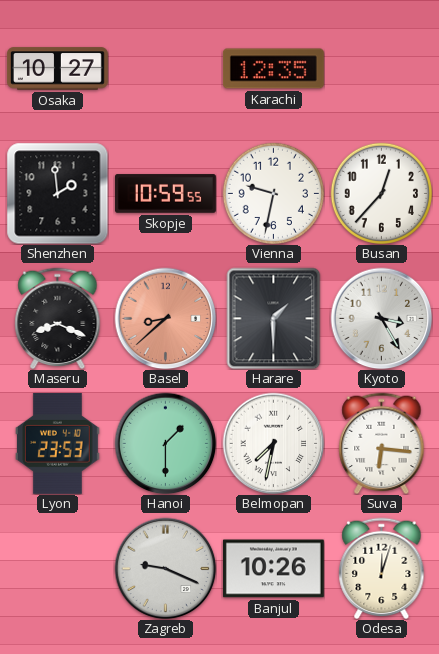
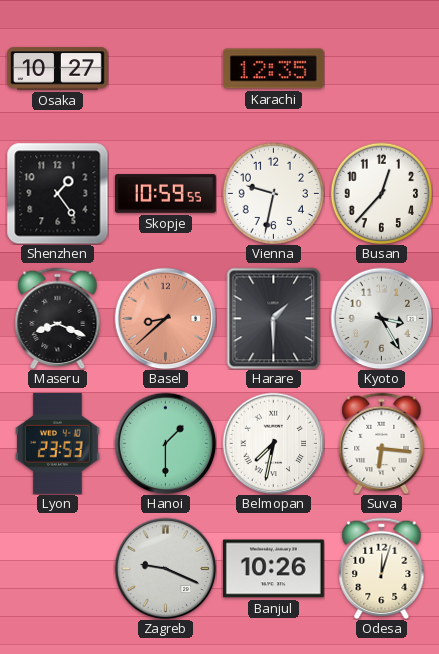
Shenzhen: 1:59 -> 1:24 (57, 193)
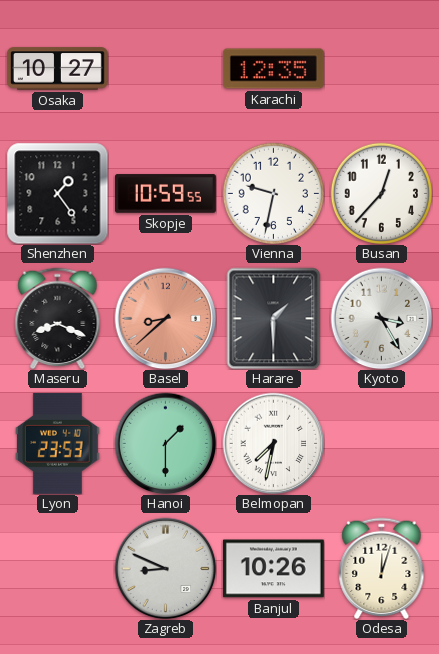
Suva: 6:16 -> none (382, 443)
Zagreb: 9:19 -> 8:49 (165, 568)
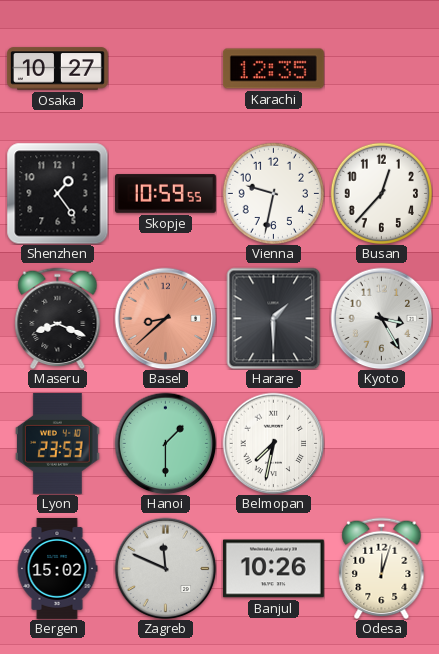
Bergen: none -> 15:02 (57, 568)
Zagreb: 8:49 -> 11:49 (165, 568)
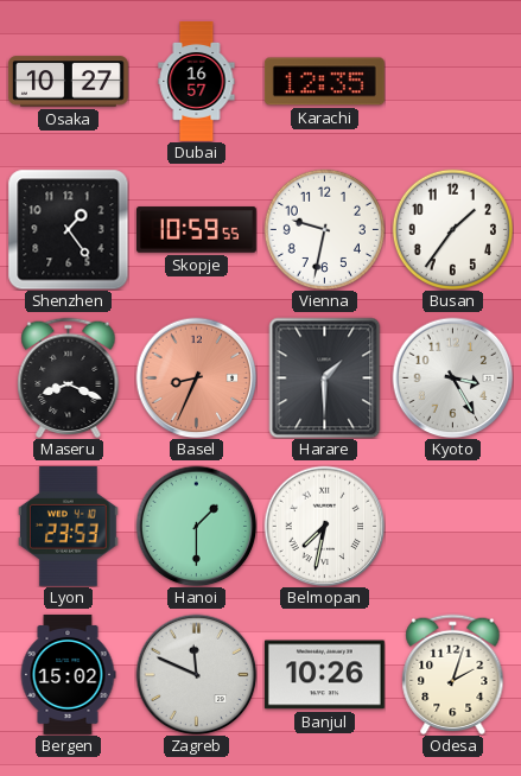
Dubai: none -> 16:57 (197, 82)
Busan: 12:37 -> 1:36 (452, 229)
Basel: 8:38 -> 8:34 (196, 377)
Odesa: 12:03 -> 2:03 (453, 674)
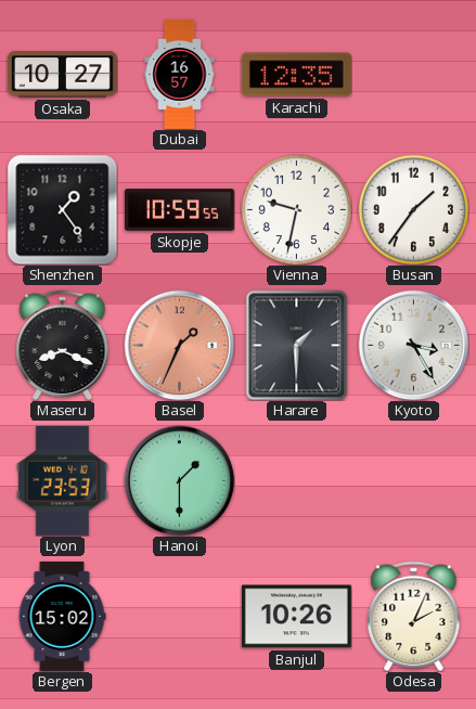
Basel: 8:34 -> 1:34 (179, 345)
Belmopan: 7:32 -> none (324, 526)
Zagreb: 11:49 -> none (196, 674)
Odesa: 2:03 -> 2:04 (414, 616)
